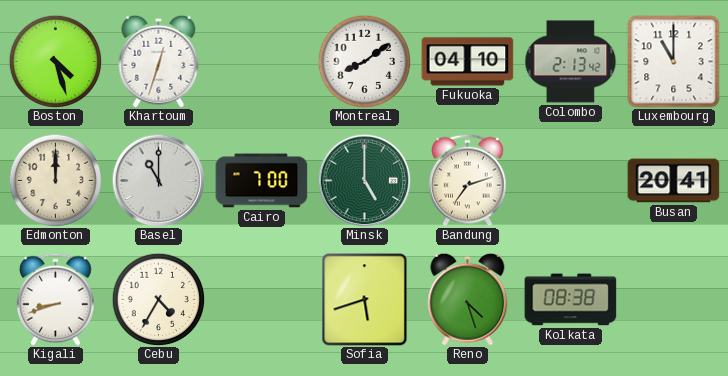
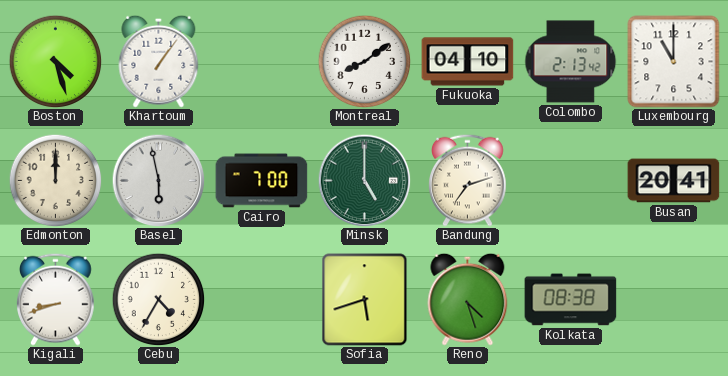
Khartoum: 12:33 -> 1:06 (159, 61)
Basel: 11:00 -> 5:58 (158, 180)
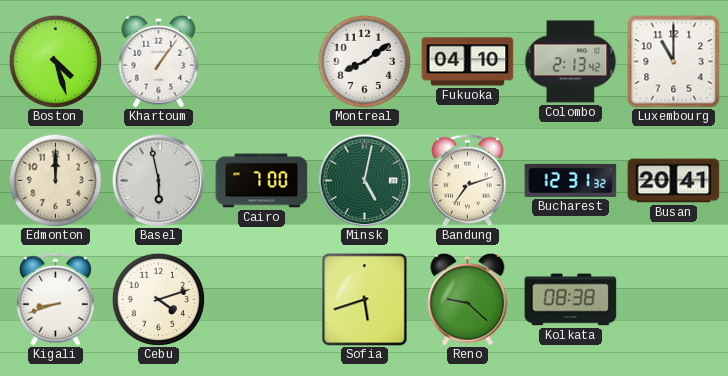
Minsk: 5:00 -> 5:02 (364, 180)
Bucharest: none -> 12:31 (571, 180)
Cebu: 4:35 -> 4:12 (158, 299)
Reno: 4:27 -> 9:22 (468, 299)
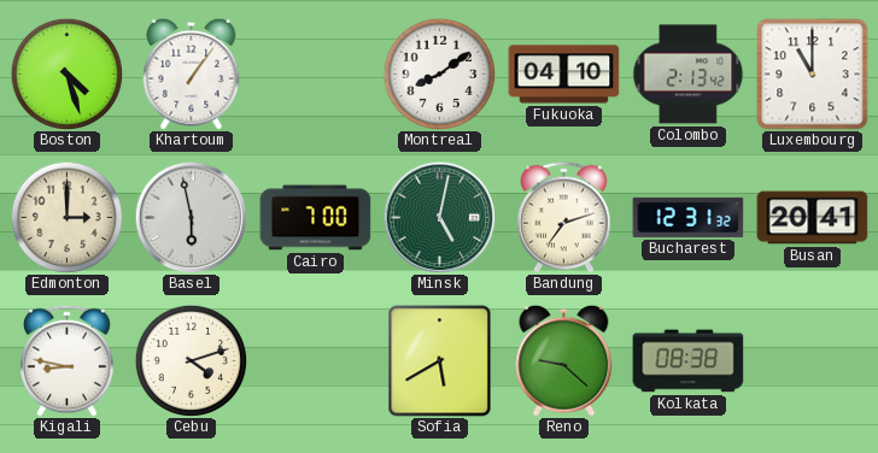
Edmonton: 12:00 -> 3:00 (66, 217)
Kigali: 8:42 -> 8:47 (68, 360)
Sofia: 5:42 -> 5:40 (440, 361)
